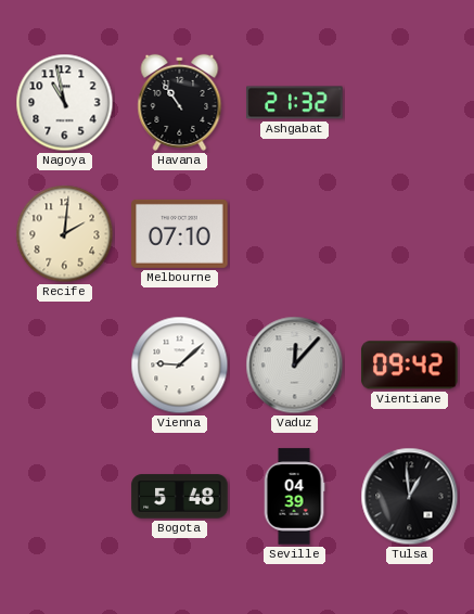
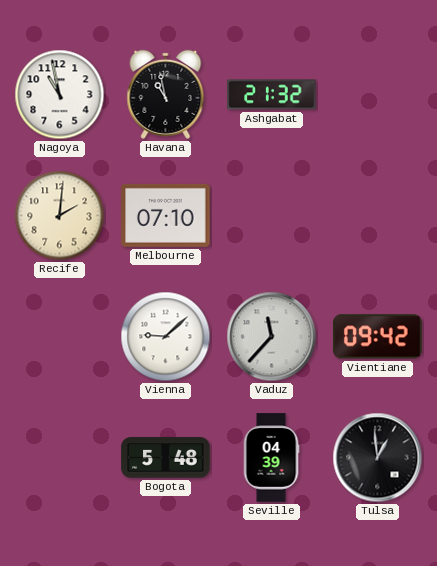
Havana: 10:54 -> 10:58 (166, 94)
Vaduz: 12:07 -> 11:37 (272, 337)
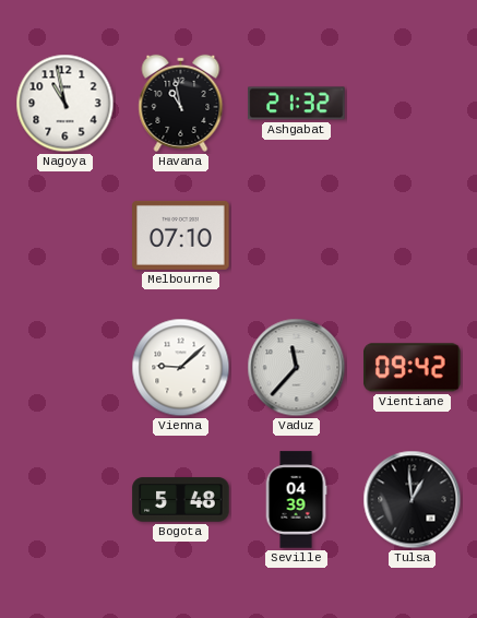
Recife: 2:01 -> none (60, 216)
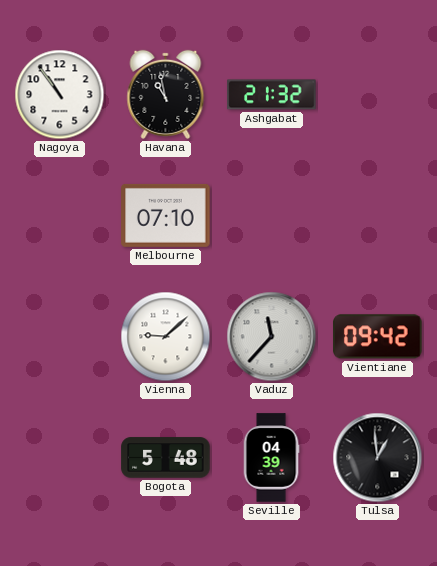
Nagoya: 10:58 -> 10:54 (60, 95)
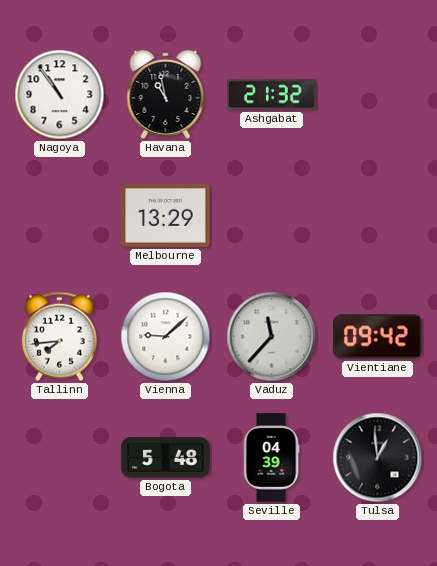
Melbourne: 07:10 -> 13:29 (166, 215)
Tallinn: none -> 7:44 (59, 337)
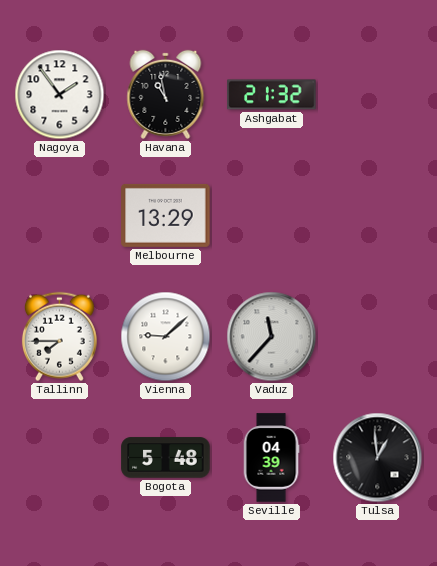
Nagoya: 10:54 -> 1:54 (60, 95)
Tallinn: 7:44 -> 7:45 (59, 337)
Vientiane: 09:42 -> none (378, 337)
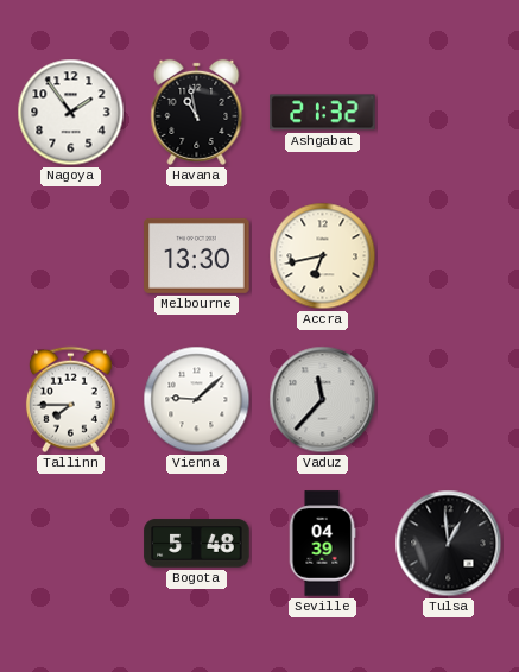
Melbourne: 13:29 -> 13:30 (197, 255)
Accra: none -> 6:43 (323, 256)
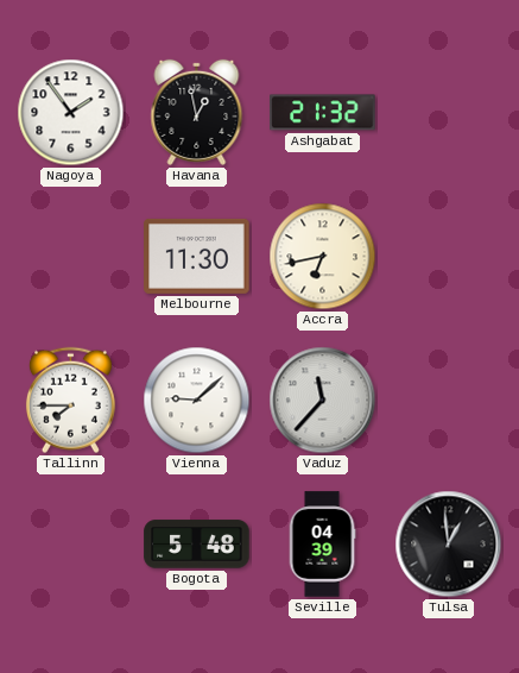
Havana: 10:58 -> 12:58 (197, 112)
Melbourne: 13:30 -> 11:30 (197, 256)
